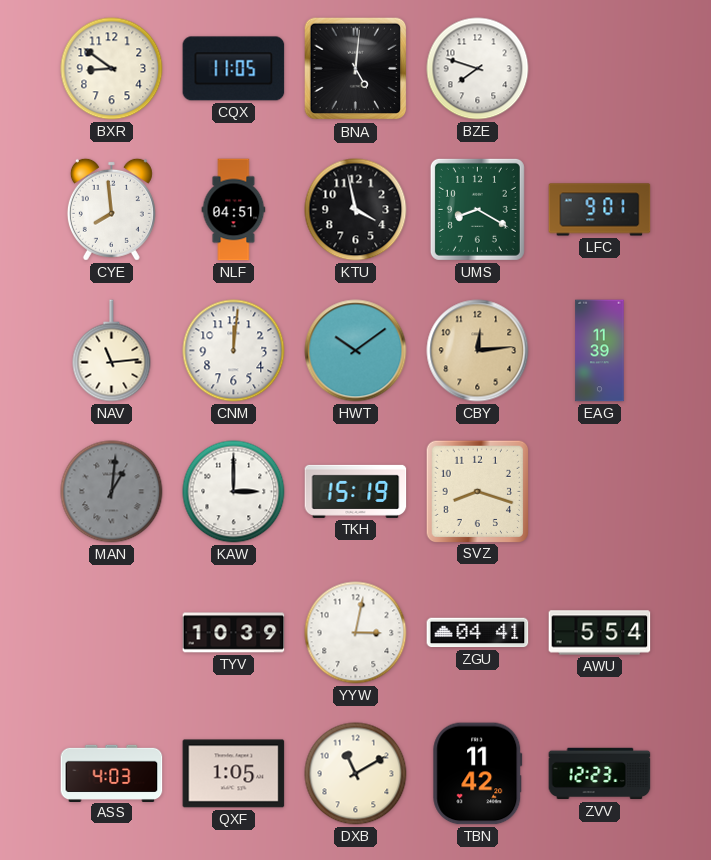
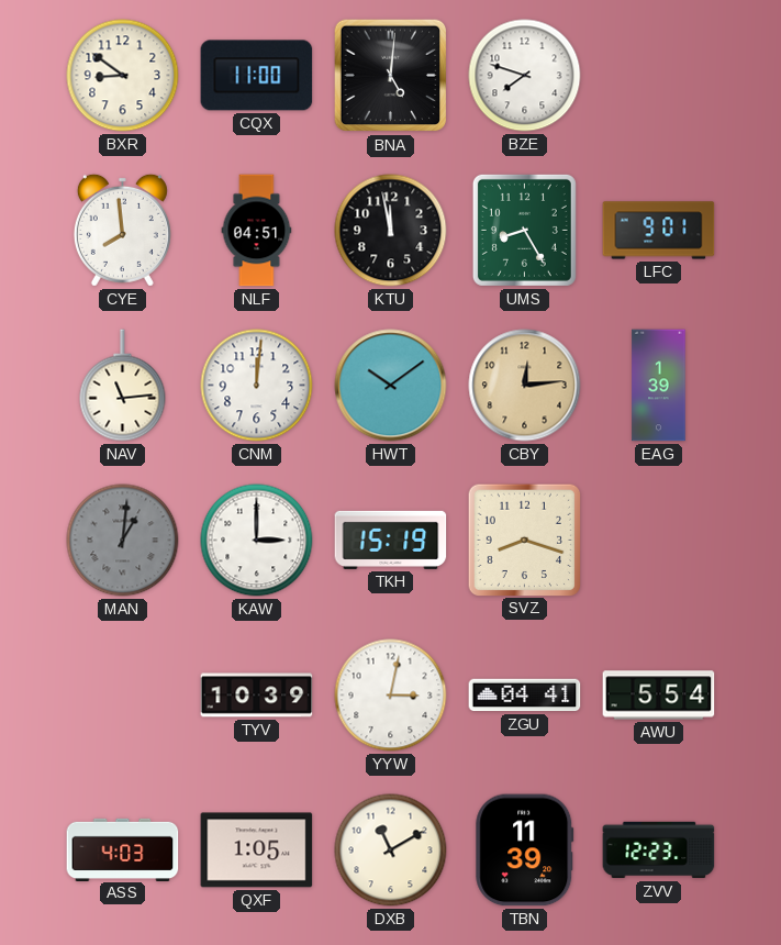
CQX: 11:05 -> 11:00 (257, 76)
KTU: 3:58 -> 11:58 (391, 231)
UMS: 8:20 -> 8:25 (524, 230)
EAG: 11:39 -> 1:39 (659, 386)
TBN: 11:42 -> 11:39 (525, 850)
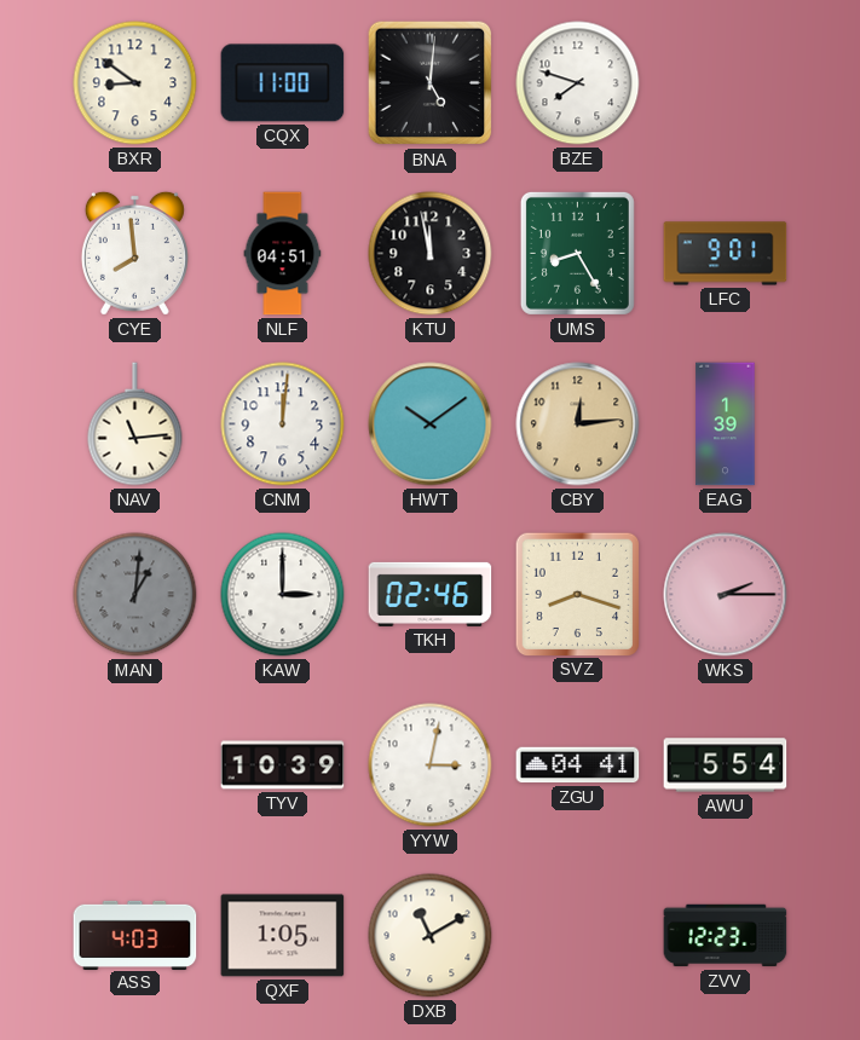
TKH: 15:19 -> 02:46 (431, 594)
WKS: none -> 2:15 (726, 595)
TBN: 11:39 -> none (525, 850)
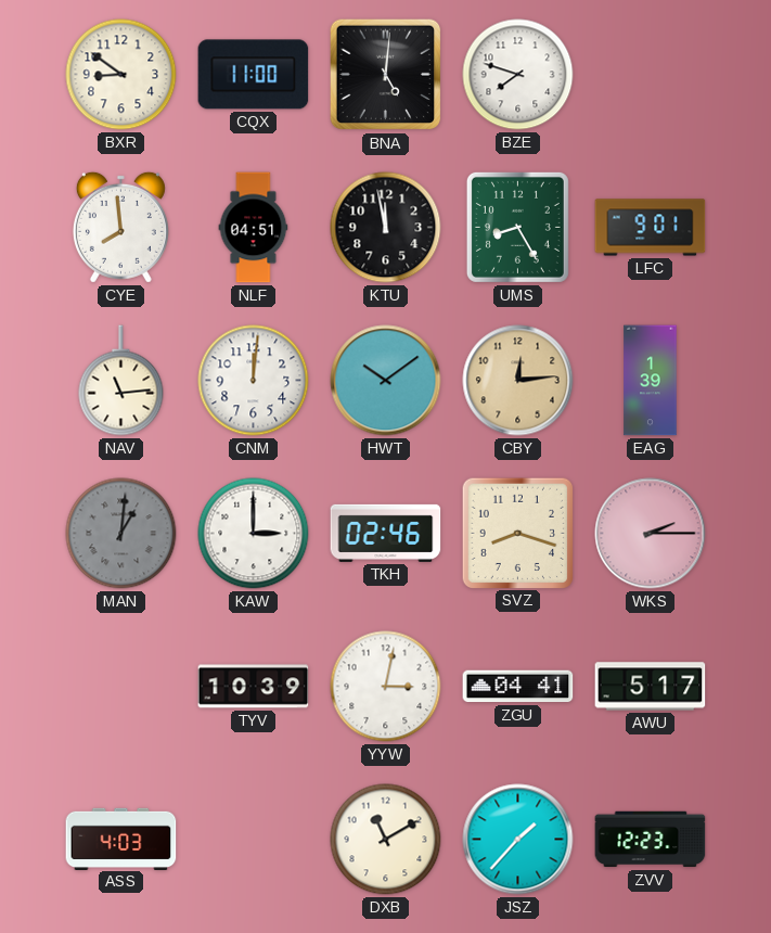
AWU: 5:54 -> 5:17 (651, 687)
QXF: 1:05 -> none (283, 936)
JSZ: none -> 1:37 (518, 840)
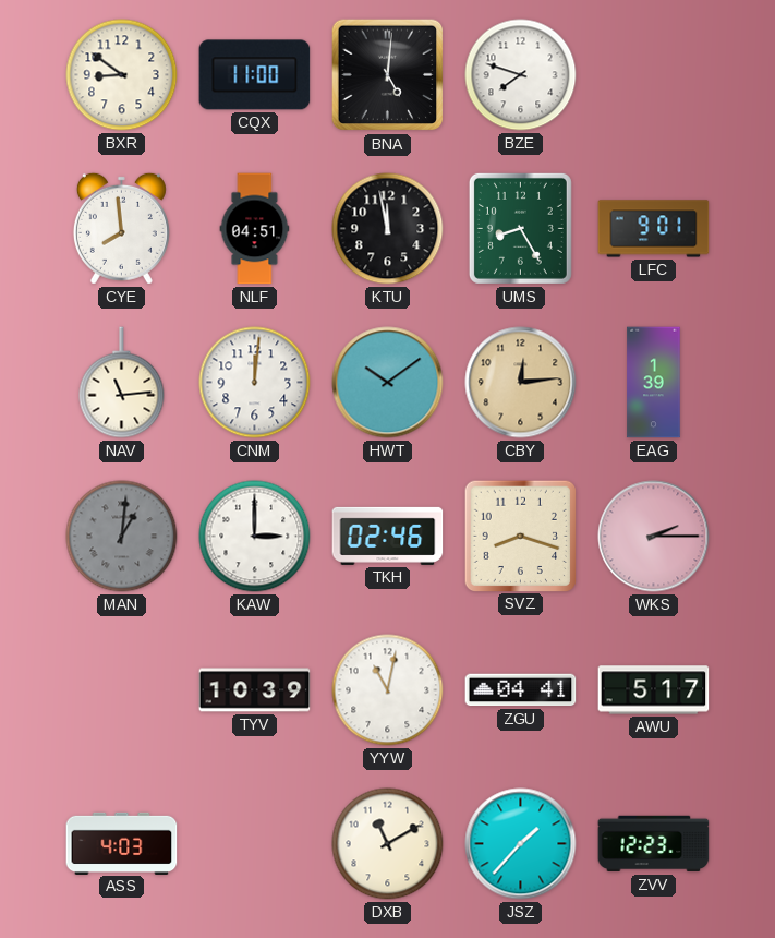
YYW: 3:02 -> 11:02 (388, 690)
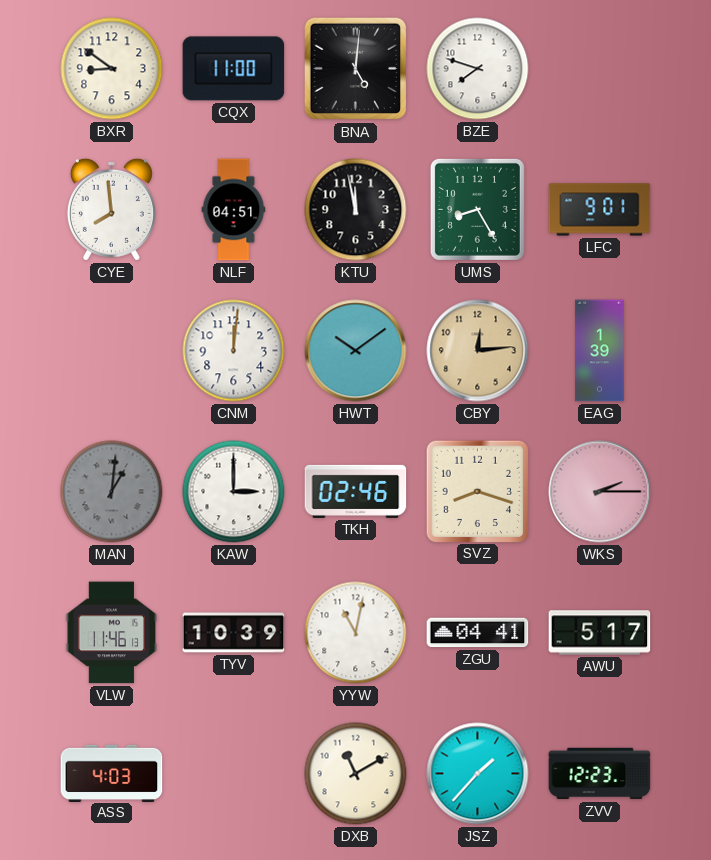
NAV: 11:14 -> none (122, 383)
VLW: none -> 11:46 (112, 633)
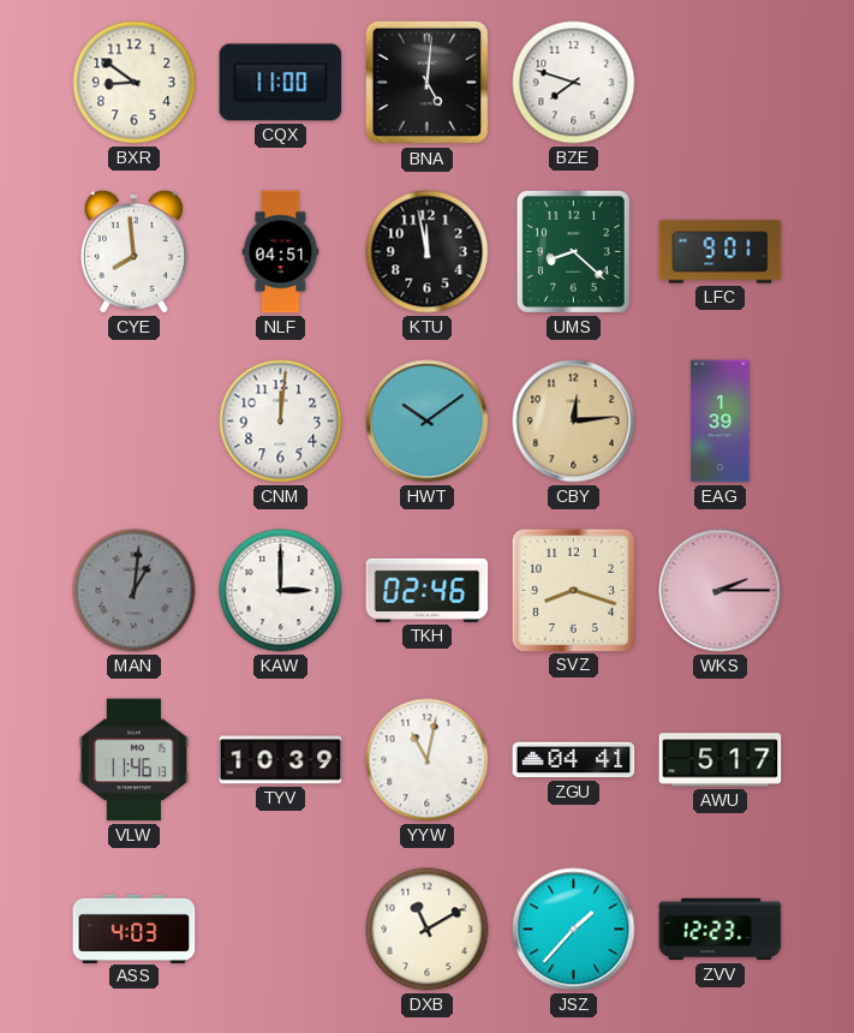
UMS: 8:25 -> 8:22 (573, 251)
